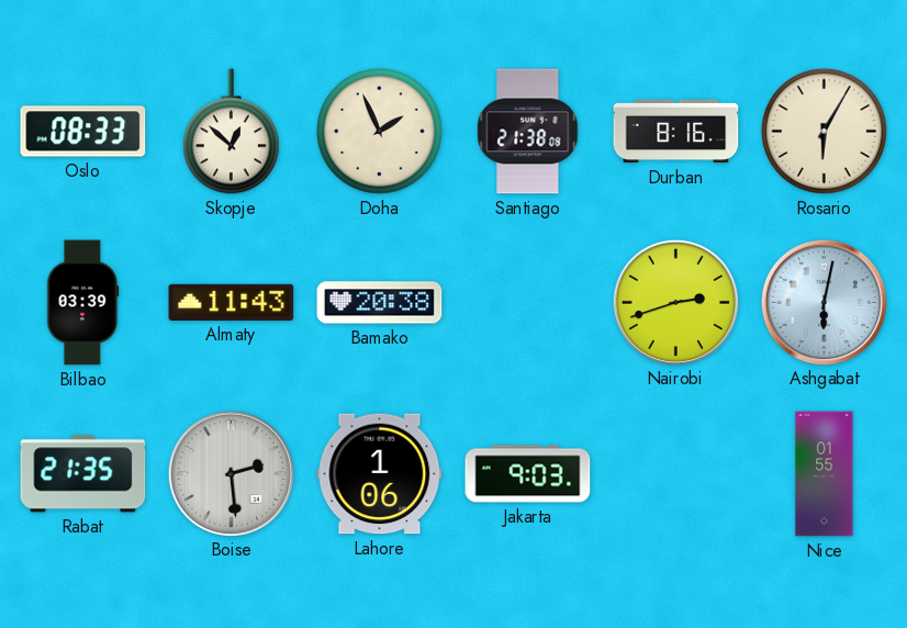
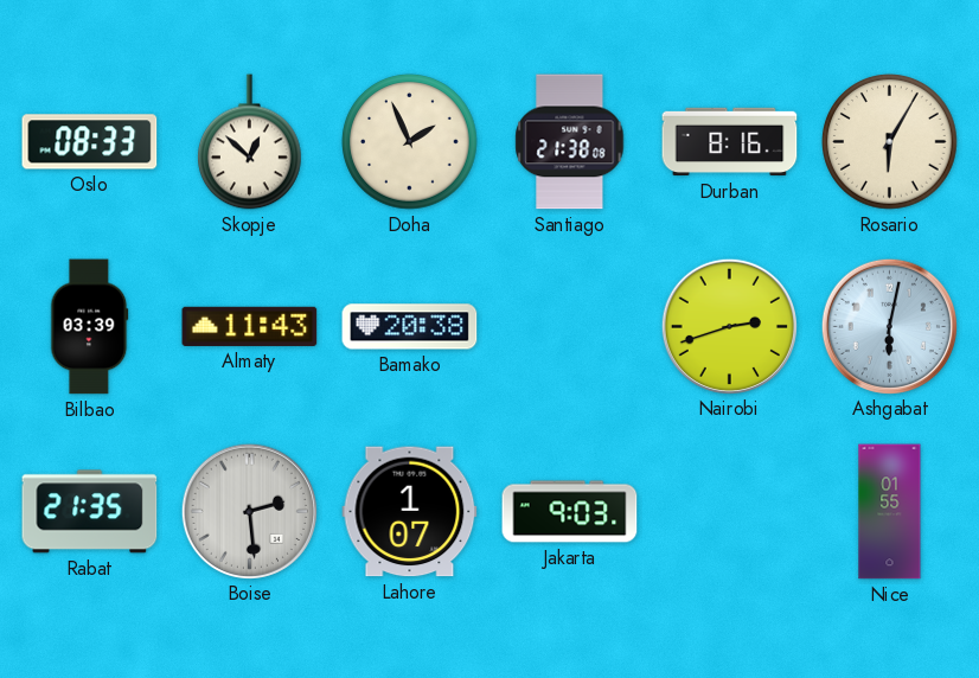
Lahore: 1:06 -> 1:07 (410, 512)
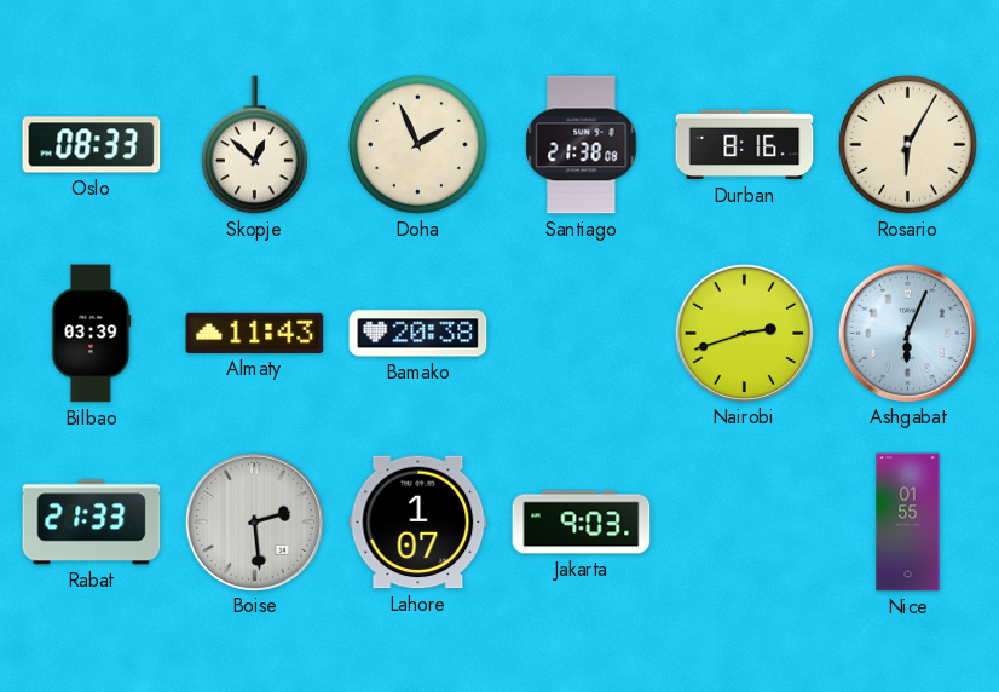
Ashgabat: 6:02 -> 6:04 (907, 333)
Rabat: 21:35 -> 21:33 (92, 523)
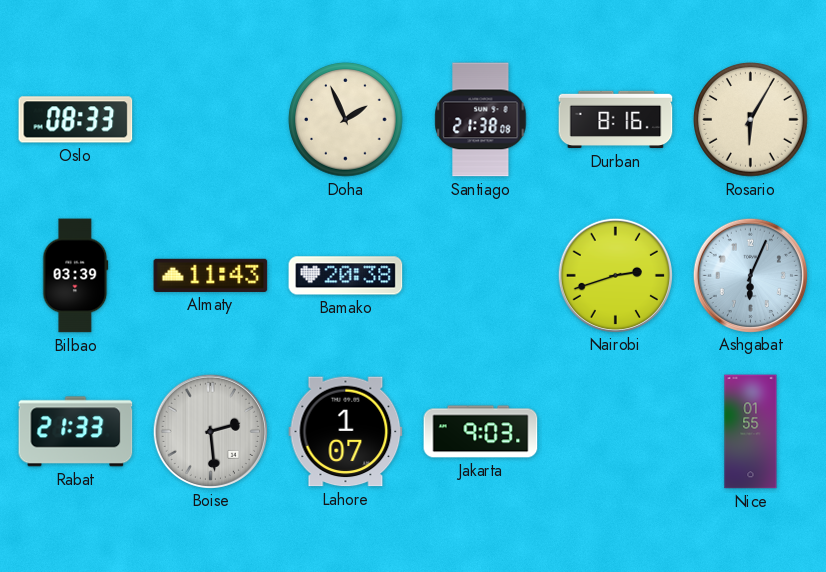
Skopje: 12:52 -> none (255, 145)
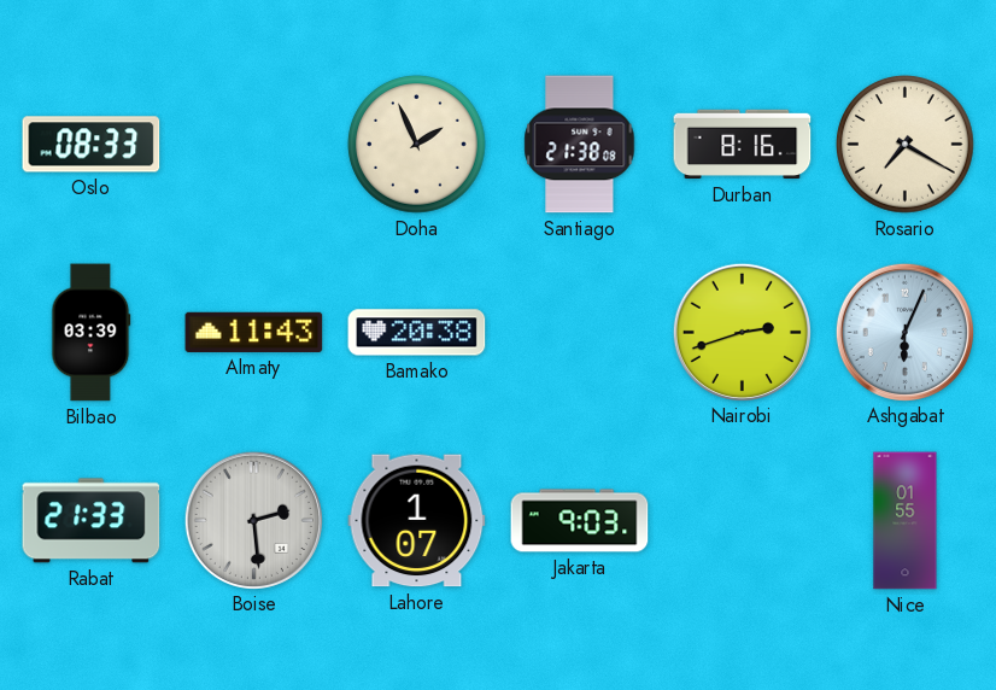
Rosario: 6:05 -> 7:20 (906, 145)
